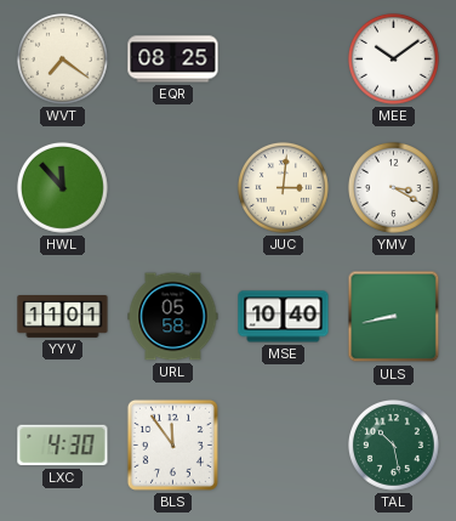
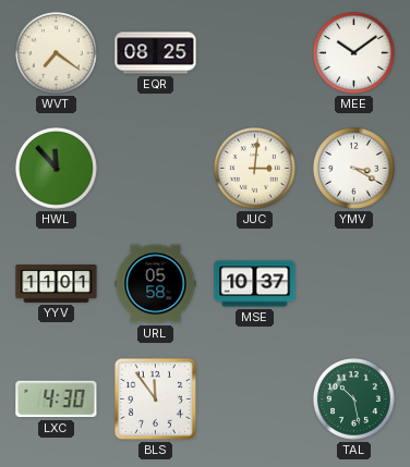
MSE: 10:40 -> 10:37 (255, 284)
ULS: 8:43 -> none (394, 317)
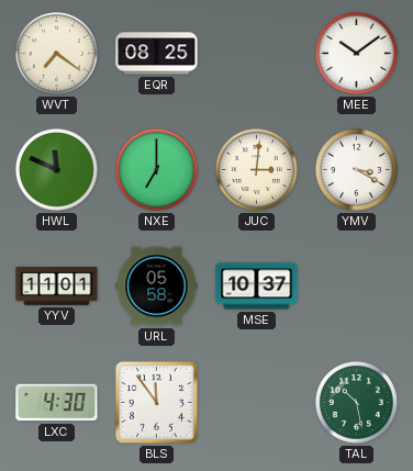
HWL: 11:53 -> 11:49 (56, 169)
NXE: none -> 7:00 (156, 169)
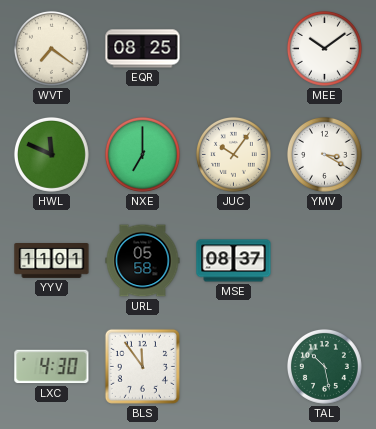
JUC: 3:01 -> 10:06 (233, 154)
MSE: 10:37 -> 08:37 (234, 261)
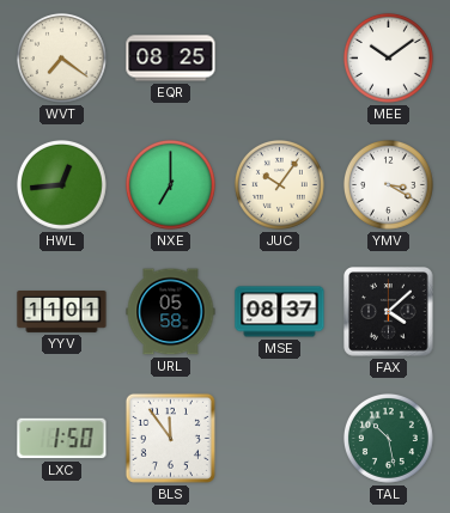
HWL: 11:49 -> 12:44 (61, 184)
FAX: none -> 4:08 (389, 312)
LXC: 4:30 -> 1:50 (62, 439)
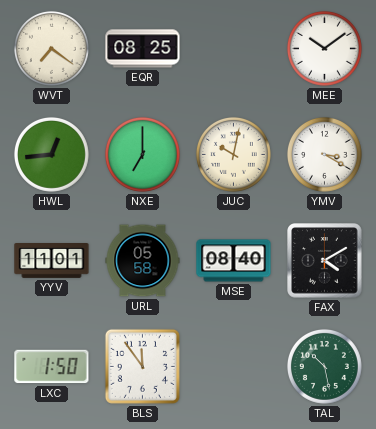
JUC: 10:06 -> 10:02 (233, 154)
MSE: 08:37 -> 08:40 (234, 261)
FAX: 4:08 -> 4:10 (325, 261)
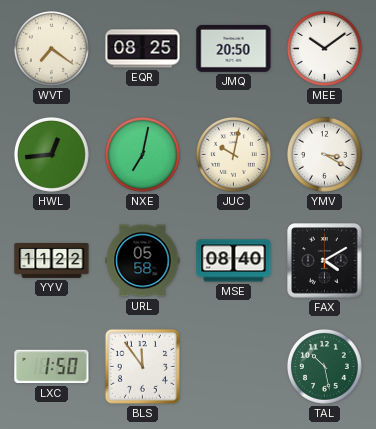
JMQ: none -> 20:50 (234, 48)
NXE: 7:00 -> 7:02 (142, 154)
YYV: 11:01 -> 11:22 (52, 261)
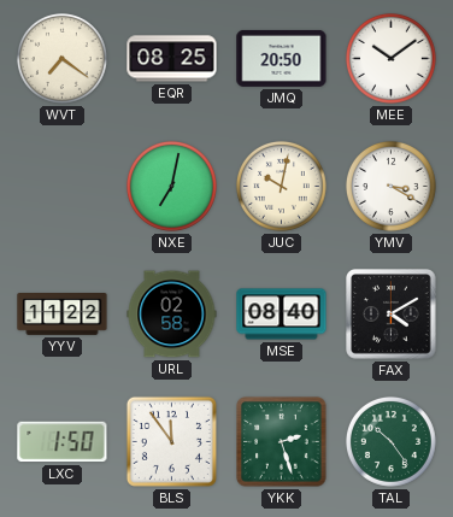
HWL: 12:44 -> none (51, 154)
URL: 05:58 -> 02:58 (172, 315)
YKK: none -> 2:27 (282, 442)
TAL: 10:28 -> 10:24 (390, 441)
